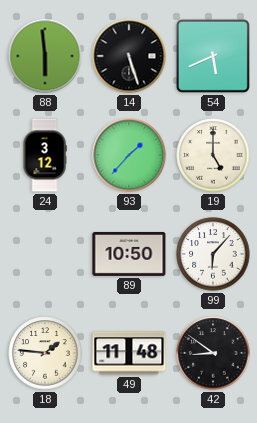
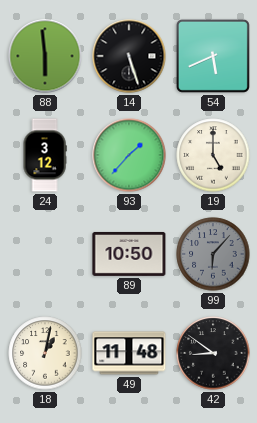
99 dial: white -> grey (213, 254)
18: 1:46 -> 1:02 (45, 353)
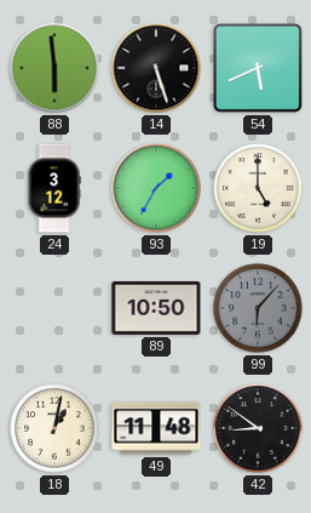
93: 1:37 -> 1:35 (156, 188)
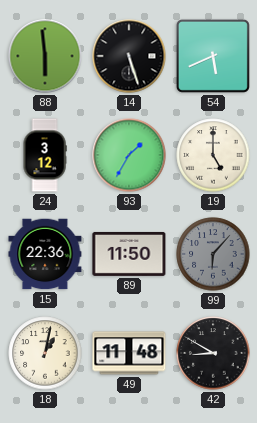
15: none -> 22:36 (45, 254)
89: 10:50 -> 11:50 (129, 254)
42: 8:51 -> 8:50 (213, 353)
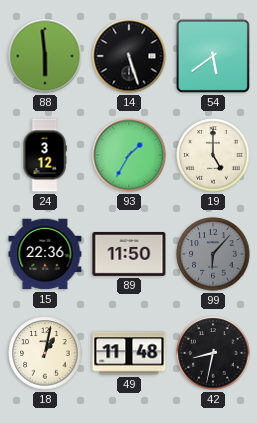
54: 5:41 -> 5:39 (213, 56)
42: 8:50 -> 8:32 (213, 353)
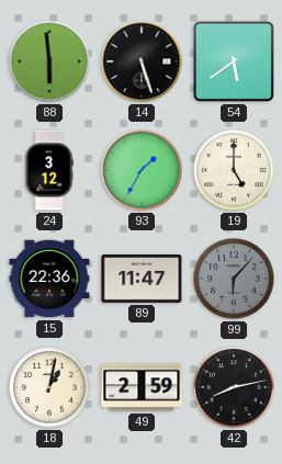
89: 11:50 -> 11:47 (142, 279)
49: 11:48 -> 2:59 (142, 387)
42: 8:32 -> 8:13 (234, 387)
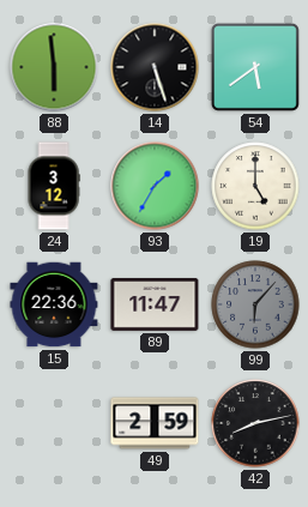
18: 1:02 -> none (49, 387)
